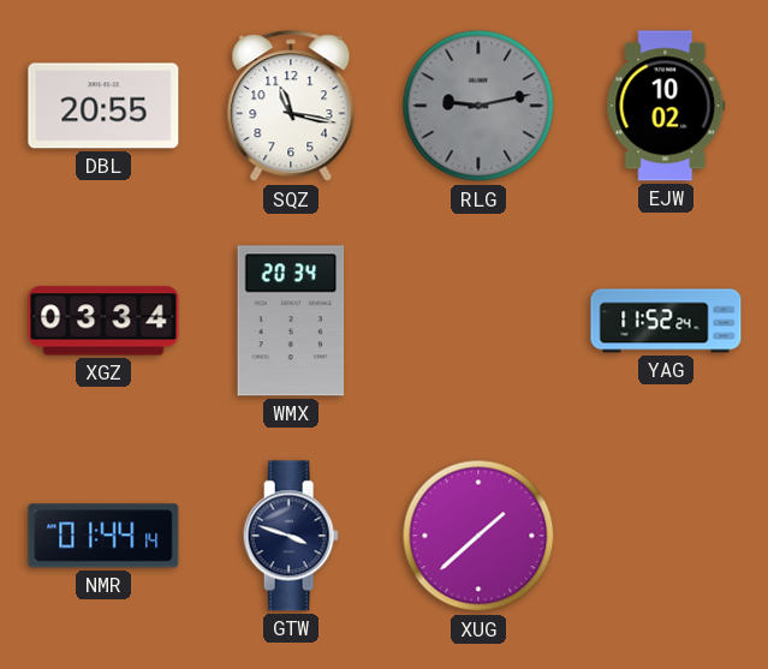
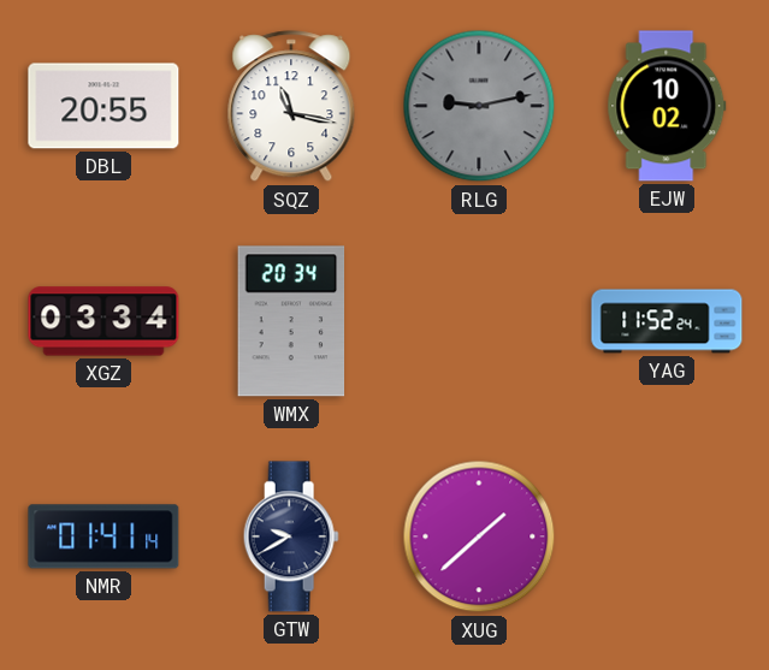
NMR: 01:44 -> 01:41 (103, 536)
GTW: 3:48 -> 9:40 (291, 536)
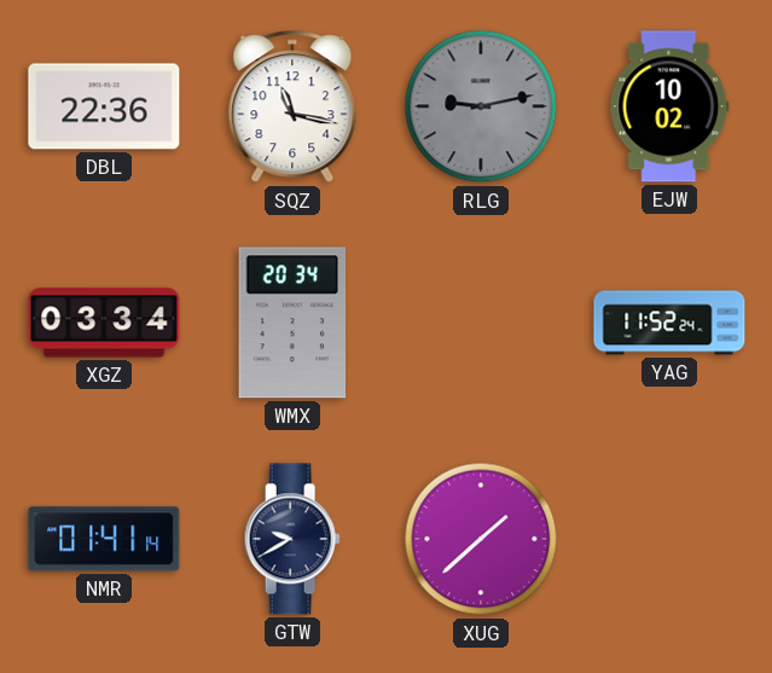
DBL: 20:55 -> 22:36 (104, 106)
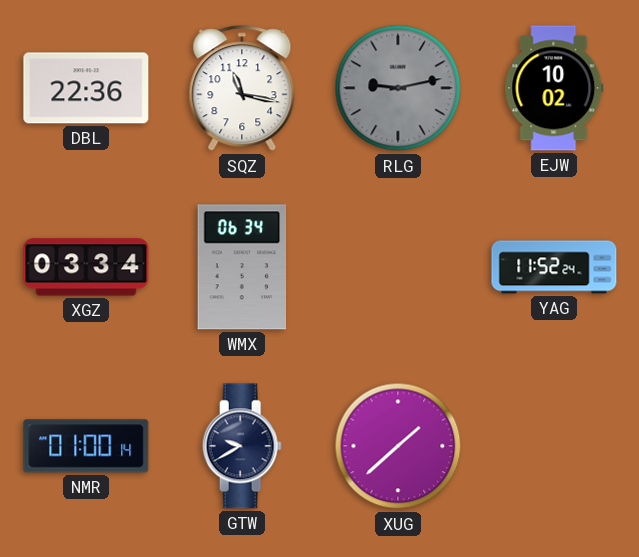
WMX: 20:34 -> 06:34 (242, 267)
NMR: 01:41 -> 01:00 (86, 446)
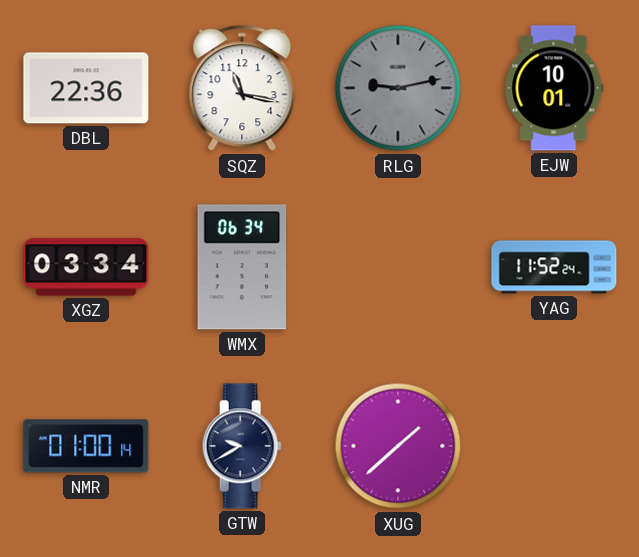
EJW: 10:02 -> 10:01 (554, 88)
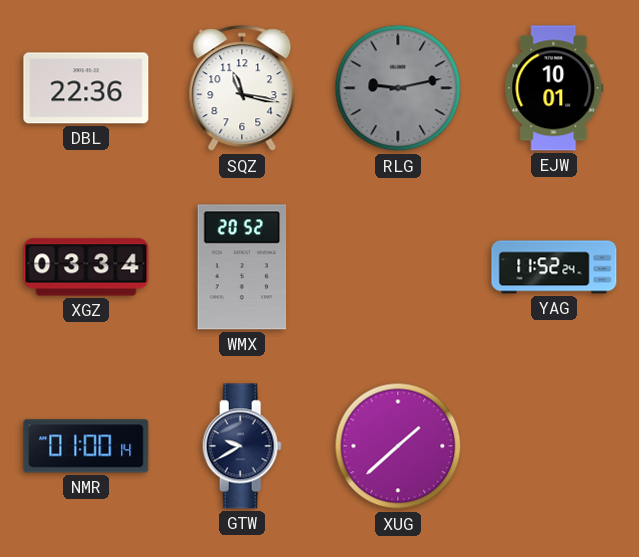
WMX: 06:34 -> 20:52 (242, 267)
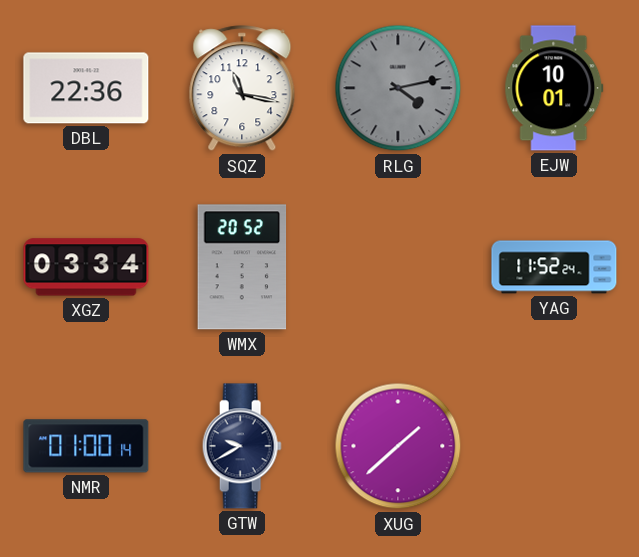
RLG: 9:13 -> 4:13 (398, 88)
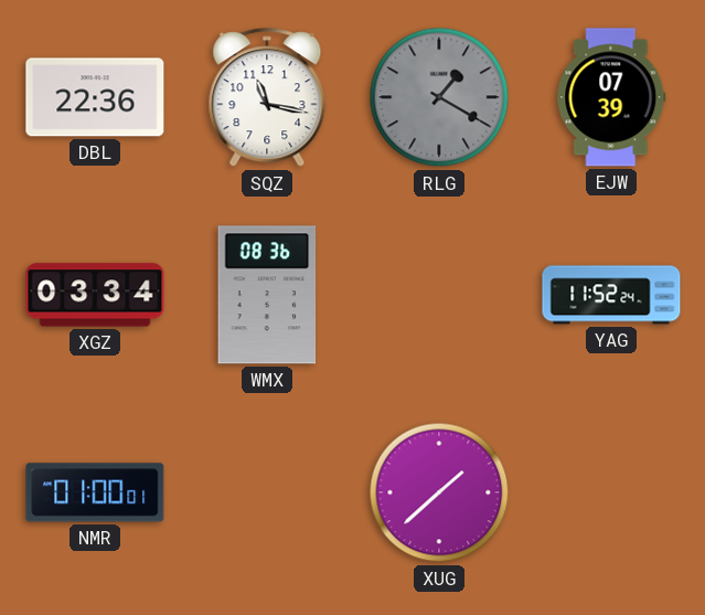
RLG: 4:13 -> 1:20 (439, 97)
EJW: 10:01 -> 07:39 (611, 97)
WMX: 20:52 -> 08:36 (267, 295)
NMR: 01:00:14 -> 01:00:01 (95, 492)
GTW: 9:40 -> none (242, 446)
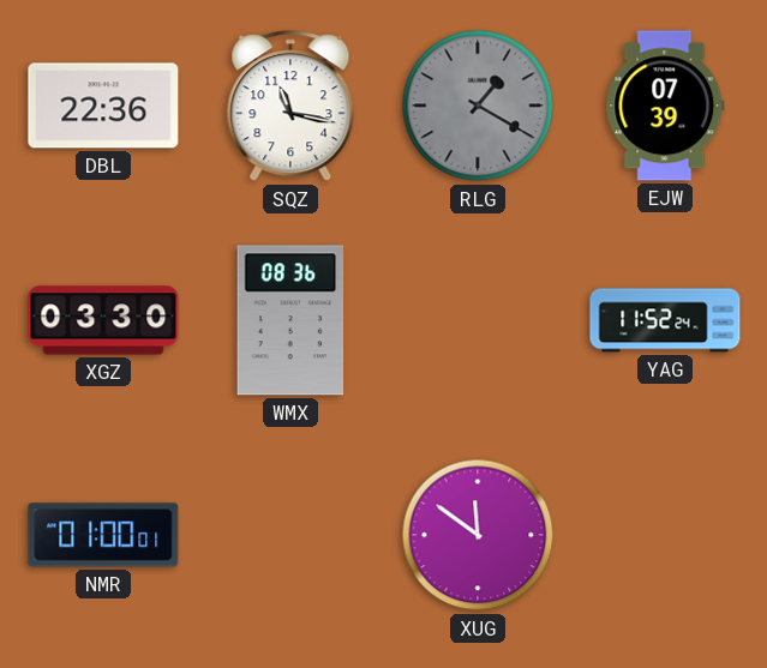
XGZ: 03:34 -> 03:30 (103, 320)
XUG: 1:38 -> 11:51 (478, 535)
